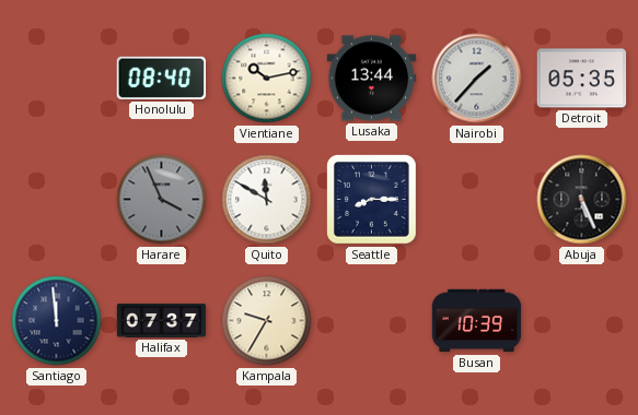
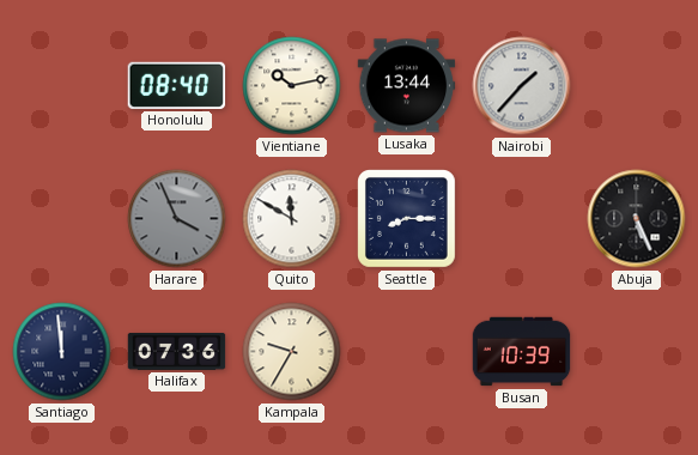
Detroit: 05:35 -> none (582, 79)
Halifax: 07:37 -> 07:36 (177, 351)
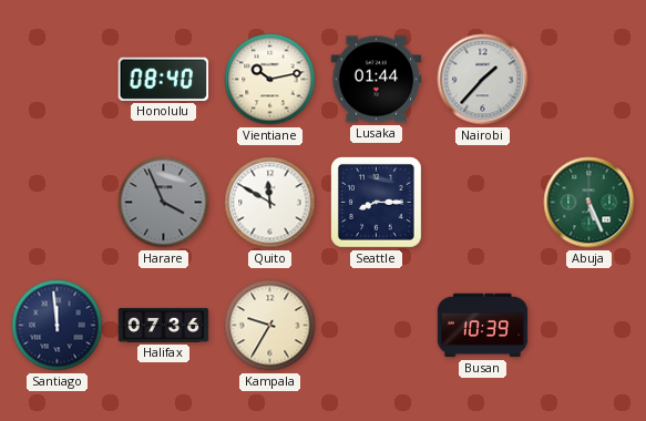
Lusaka: 13:44 -> 01:44 (377, 80)
Abuja dial: black -> green (589, 203)
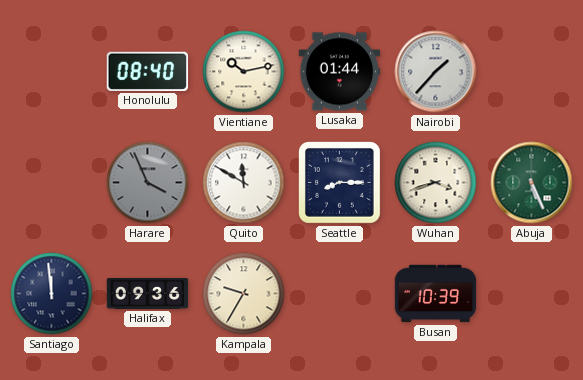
Wuhan: none -> 3:42 (436, 183)
Halifax: 07:36 -> 09:36 (148, 293)
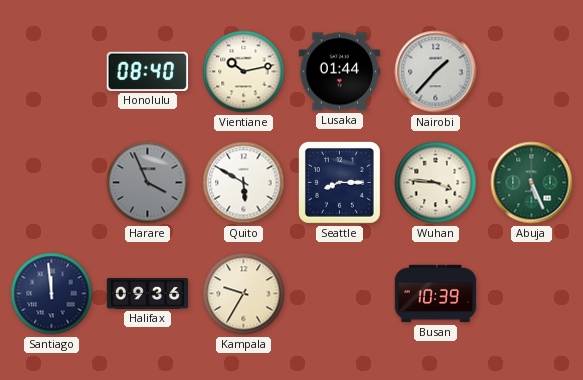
Quito: 11:50 -> 5:50 (244, 183)
Wuhan: 3:42 -> 3:46 (436, 183)
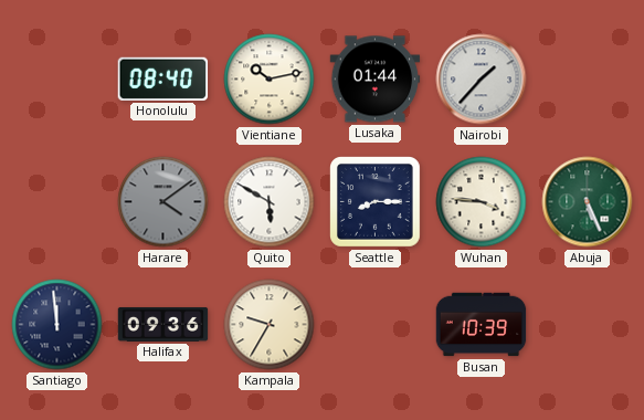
Harare: 3:56 -> 4:09 (163, 202)
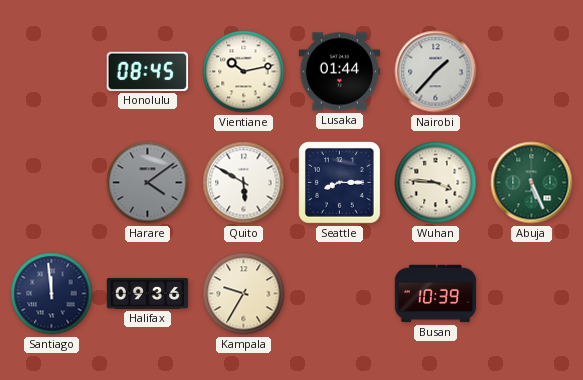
Honolulu: 08:40 -> 08:45 (148, 71)
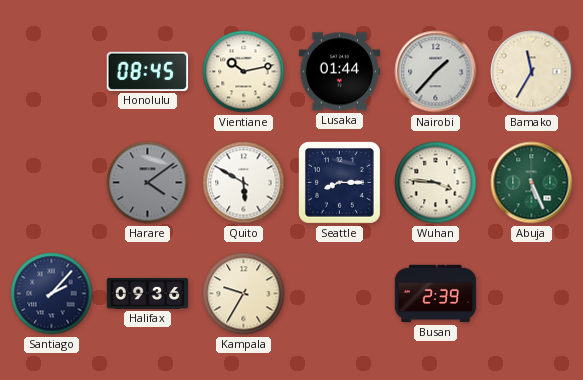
Bamako: none -> 11:35 (532, 72)
Santiago: 11:59 -> 2:07 (52, 294)
Busan: 10:39 -> 2:39 (436, 294)
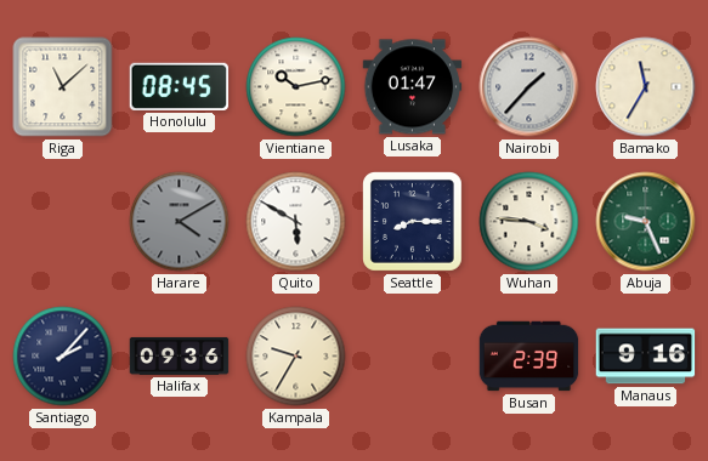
Riga: none -> 11:08 (63, 87)
Lusaka: 01:44 -> 01:47 (413, 87)
Harare: 4:09 -> 4:10 (180, 222)
Abuja: 5:26 -> 9:26 (646, 222)
Manaus: none -> 9:16 (646, 357)
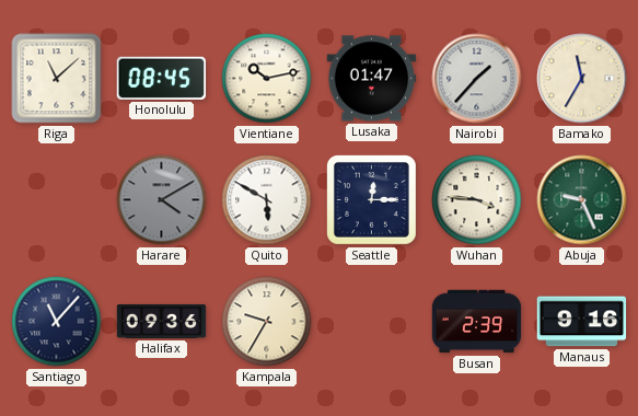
Seattle: 8:15 -> 12:15 (372, 200)
Santiago: 2:07 -> 11:07 (57, 322)
